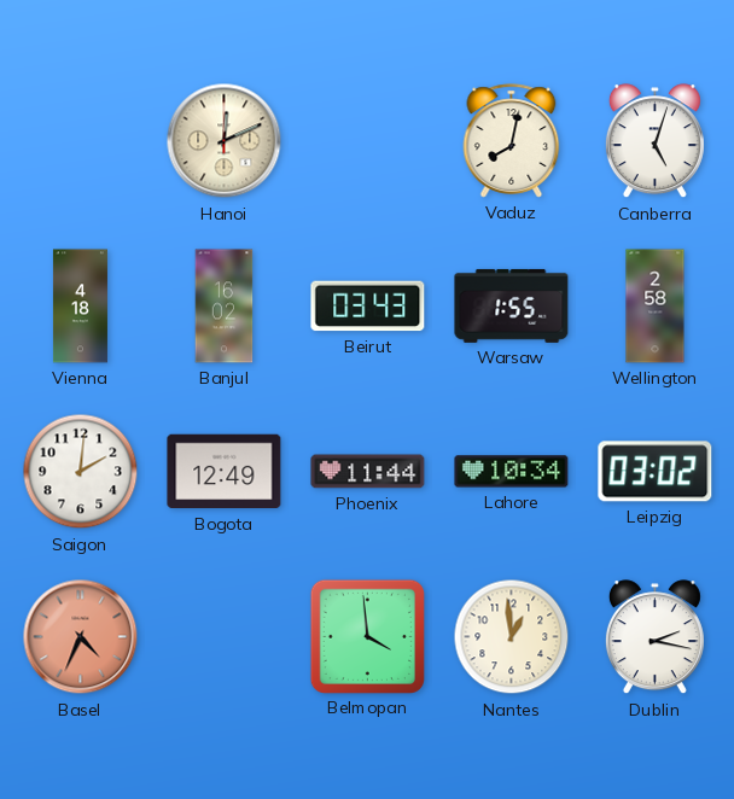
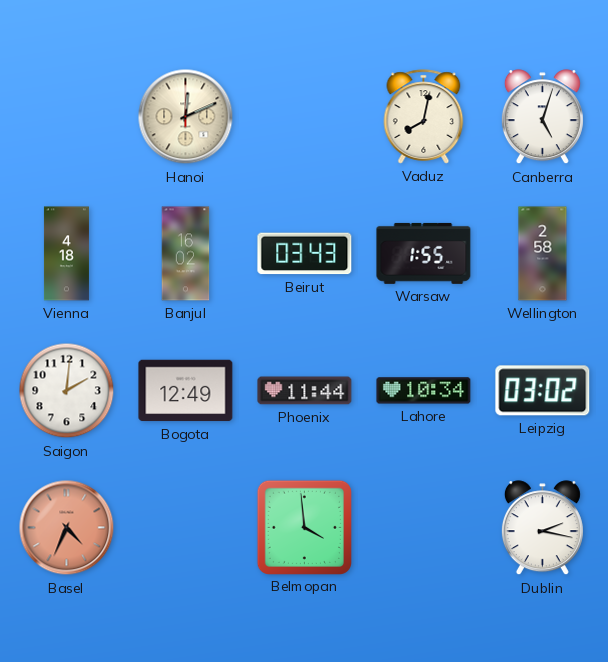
Nantes: 12:59 -> none (512, 637)
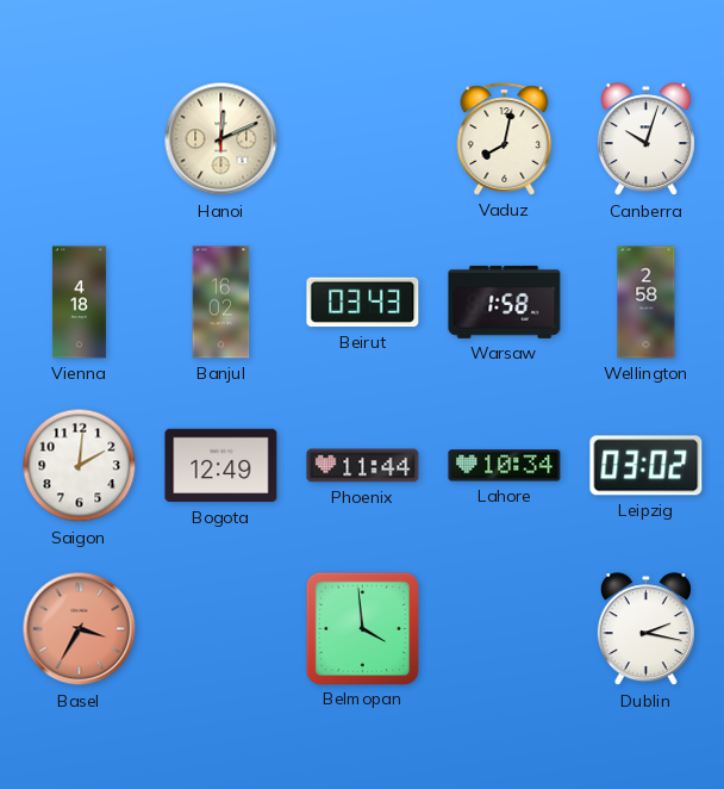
Canberra: 5:03 -> 10:03 (645, 139)
Warsaw: 1:55 -> 1:58 (505, 302)
Basel: 4:34 -> 3:35 (80, 629)
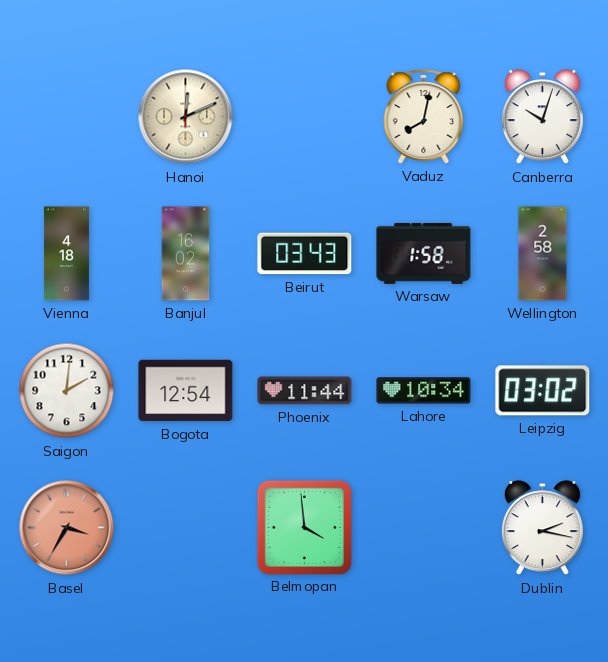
Bogota: 12:49 -> 12:54 (186, 391)
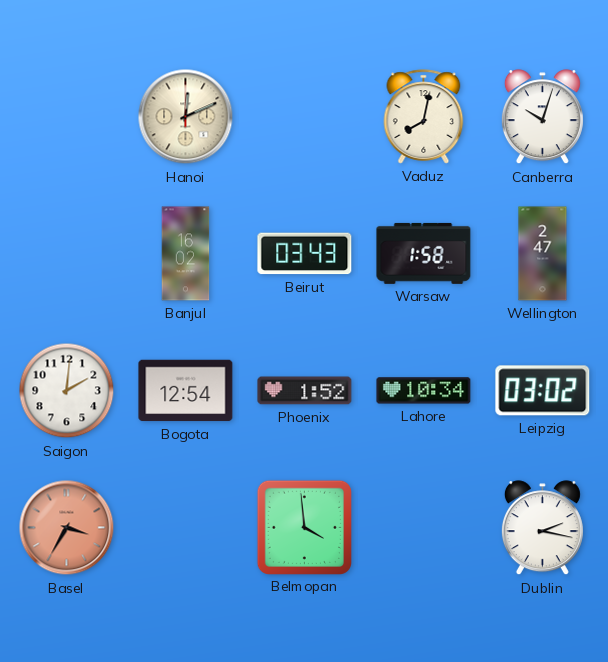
Vienna: 4:18 -> none (66, 254)
Wellington: 2:58 -> 2:47 (543, 254)
Phoenix: 11:44 -> 1:52 (305, 391)
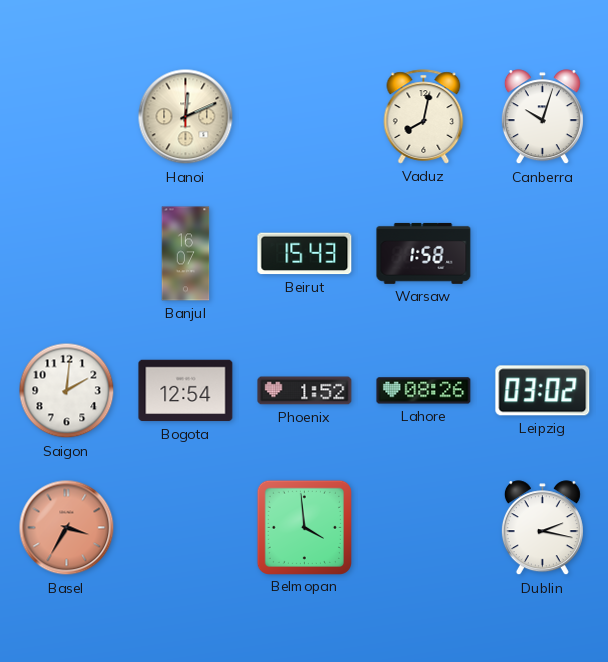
Banjul: 16:02 -> 16:07 (186, 254)
Beirut: 03:43 -> 15:43 (305, 254)
Wellington: 2:47 -> none (543, 254)
Lahore: 10:34 -> 08:26 (424, 391)
